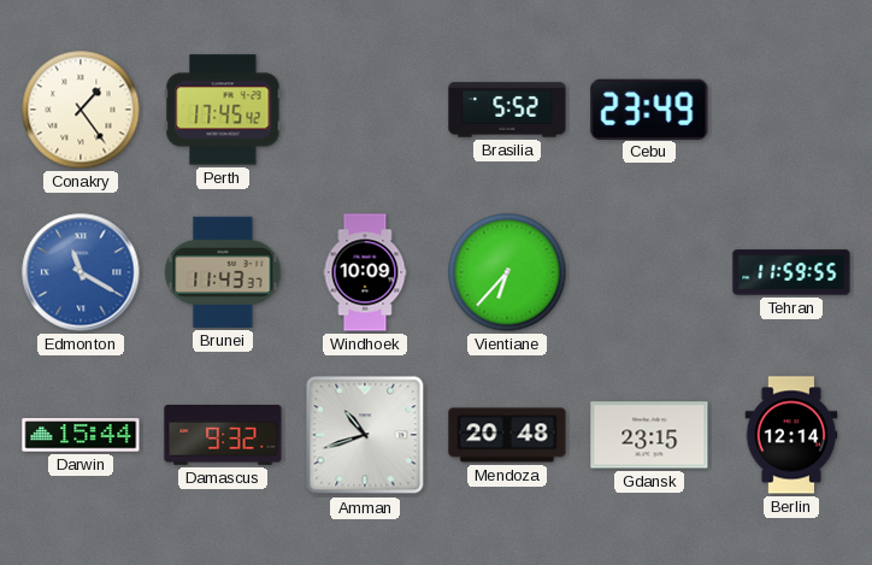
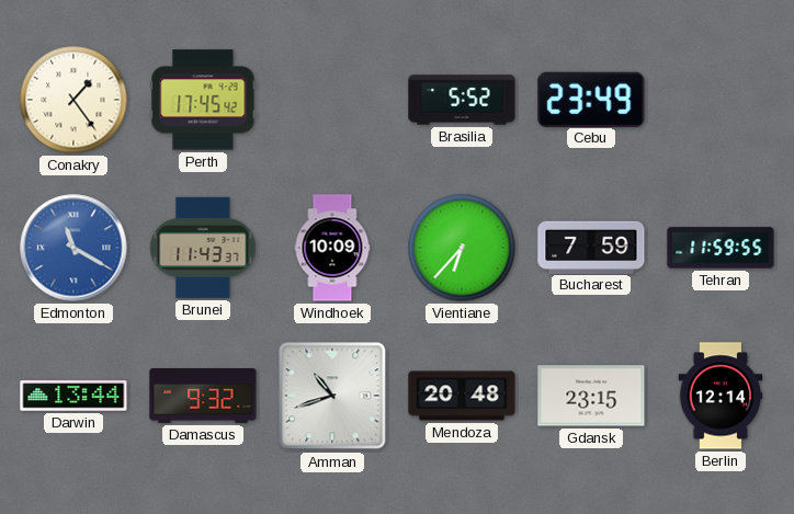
Bucharest: none -> 7:59 (591, 247)
Darwin: 15:44 -> 13:44 (73, 396)
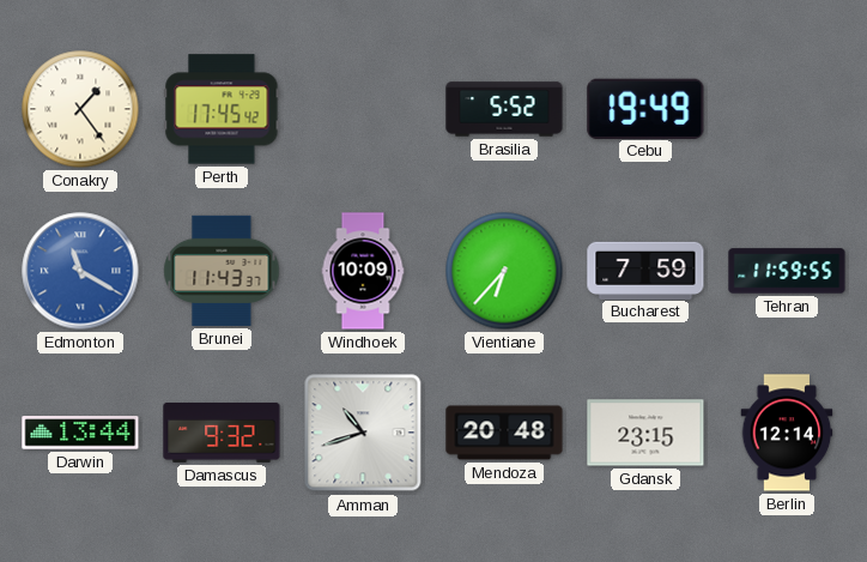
Cebu: 23:49 -> 19:49 (645, 108)
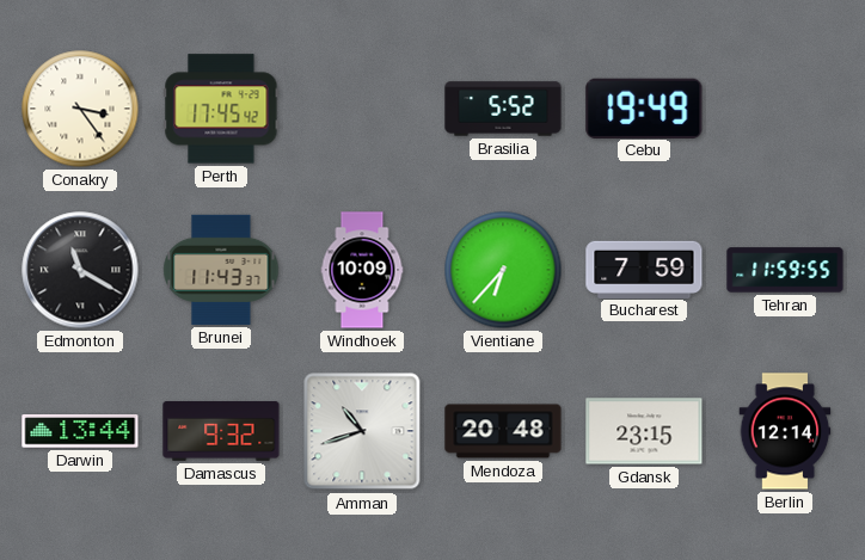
Conakry: 1:24 -> 3:24 (80, 109)
Edmonton dial: blue -> black (80, 270)
